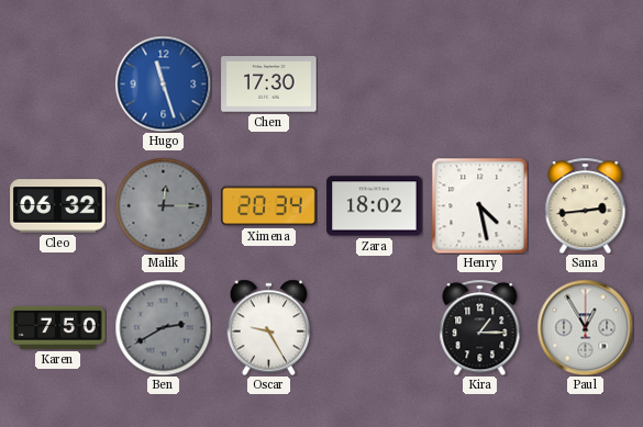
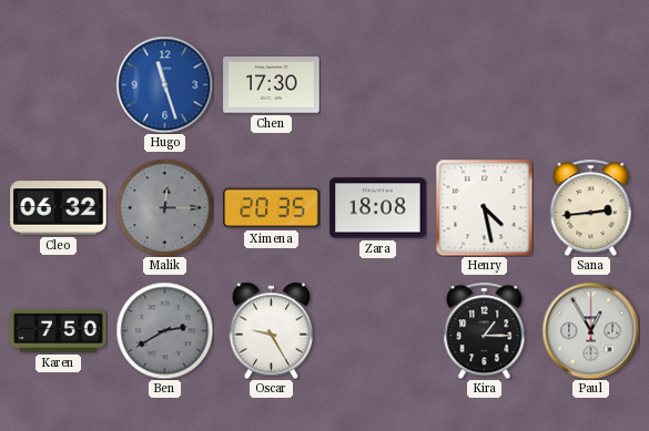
Ximena: 20:34 -> 20:35 (272, 208)
Zara: 18:02 -> 18:08 (378, 208)
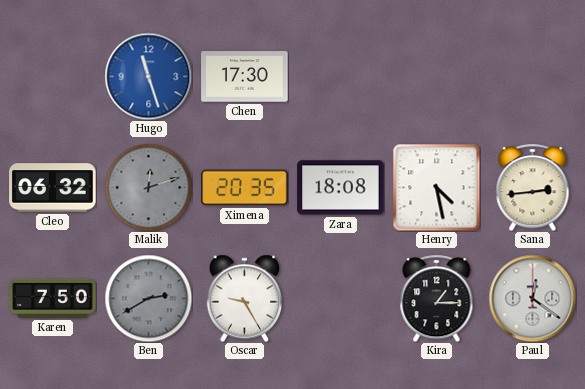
Malik: 12:15 -> 12:12 (148, 187)
Paul: 12:55 -> 12:21 (532, 298)
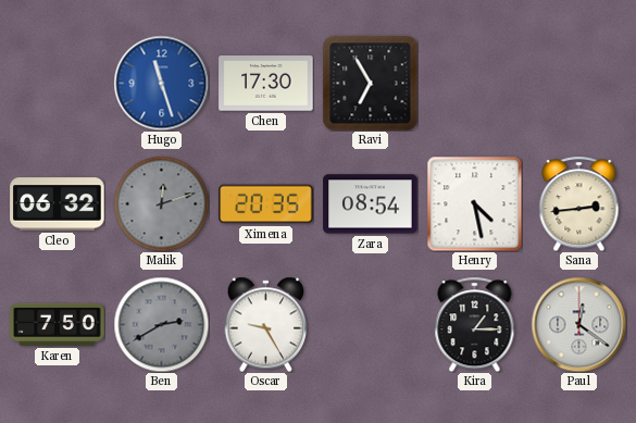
Ravi: none -> 6:55 (370, 83)
Zara: 18:08 -> 08:54 (371, 204)
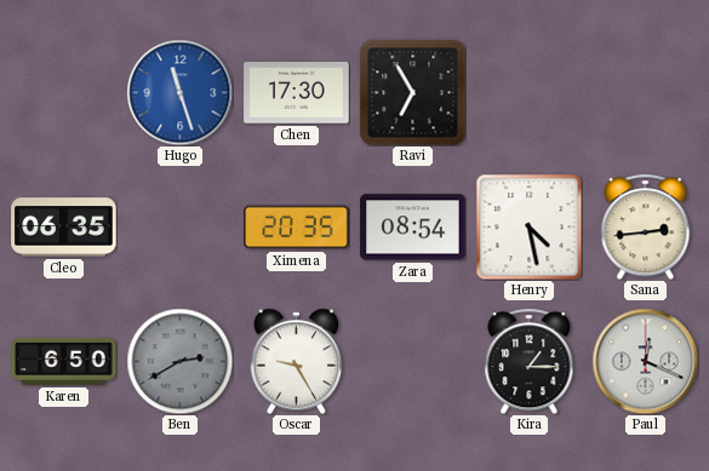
Cleo: 06:32 -> 06:35 (64, 228)
Malik: 12:12 -> none (161, 203)
Karen: 7:50 -> 6:50 (64, 361)
Paul: 12:21 -> 12:19 (645, 361)
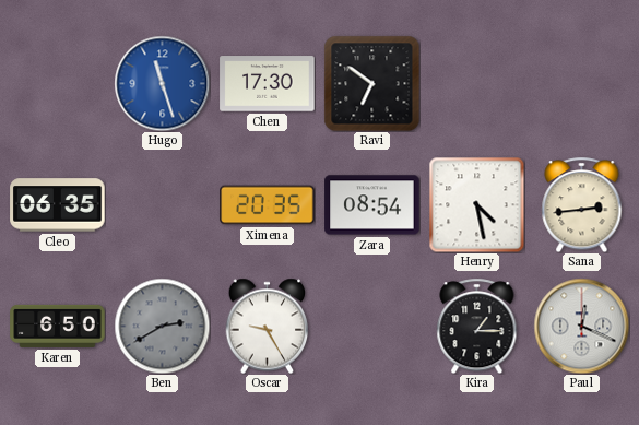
Ravi: 6:55 -> 6:51 (371, 83)
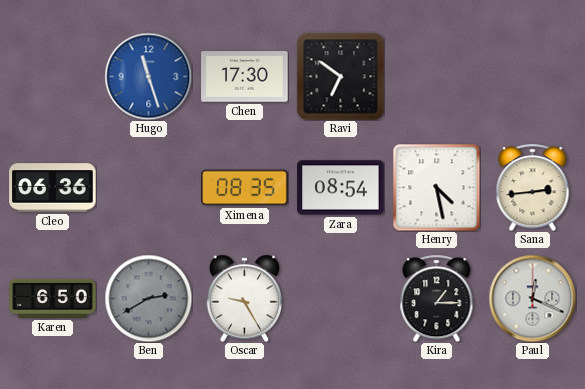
Cleo: 06:35 -> 06:36 (53, 188)
Ximena: 20:35 -> 08:35 (245, 188)
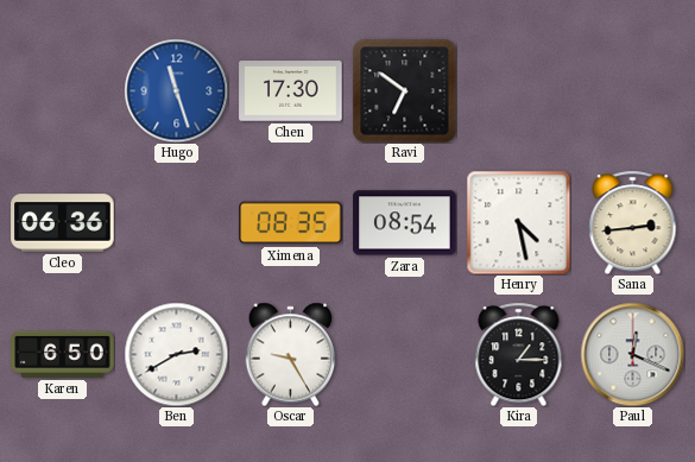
Ben dial: grey -> white (176, 354)
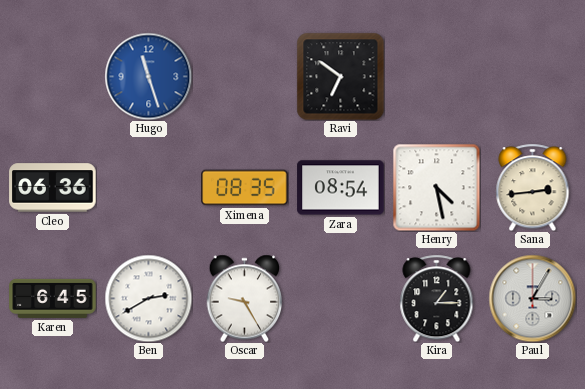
Chen: 17:30 -> none (291, 91)
Karen: 6:50 -> 6:45 (53, 298)
Paul: 12:19 -> 3:05 (532, 298)
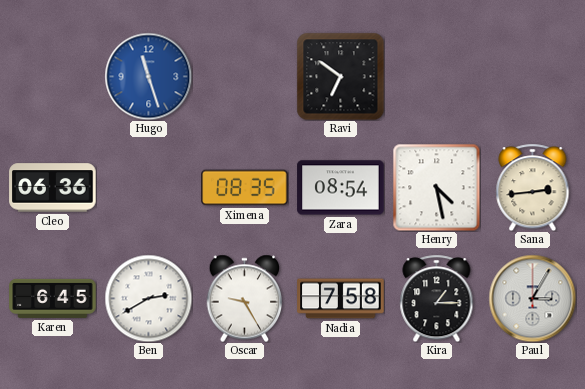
Nadia: none -> 7:58 (341, 299)
